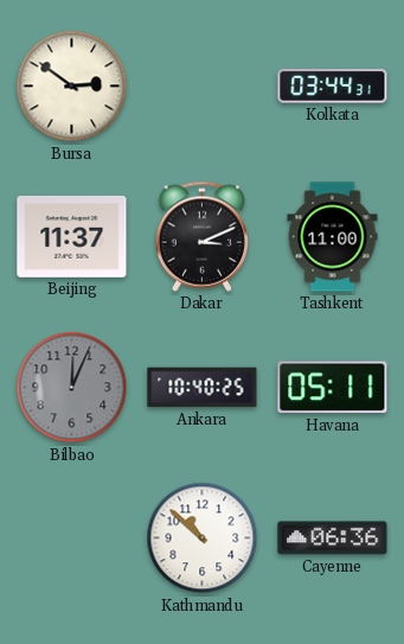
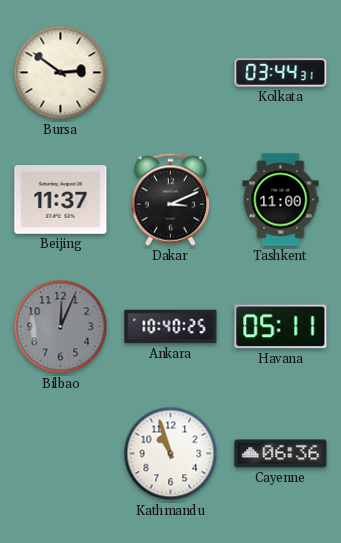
Kathmandu: 10:52 -> 10:57 (171, 454)
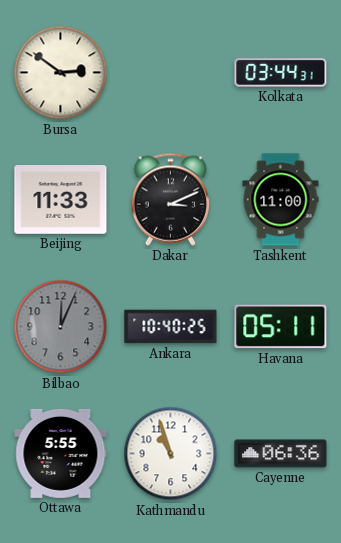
Beijing: 11:37 -> 11:33 (61, 200)
Ottawa: none -> 5:55 (61, 453)
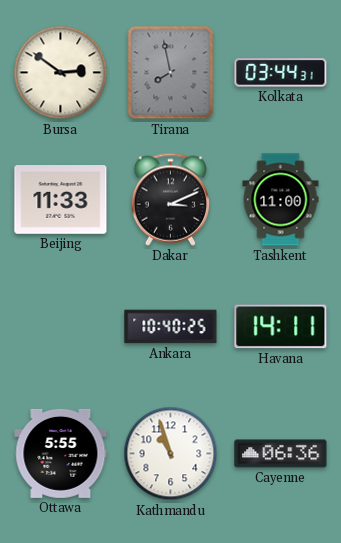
Tirana: none -> 7:58 (171, 73)
Bilbao: 12:04 -> none (61, 327)
Havana: 05:11 -> 14:11 (281, 327)
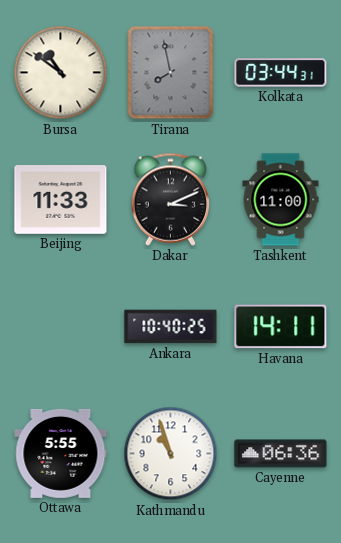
Bursa: 2:51 -> 10:51 (61, 73)
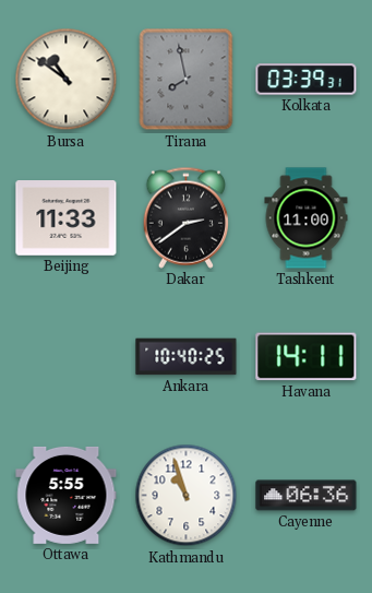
Kolkata: 03:44 -> 03:39 (307, 80)
Dakar: 3:11 -> 2:39 (187, 217)
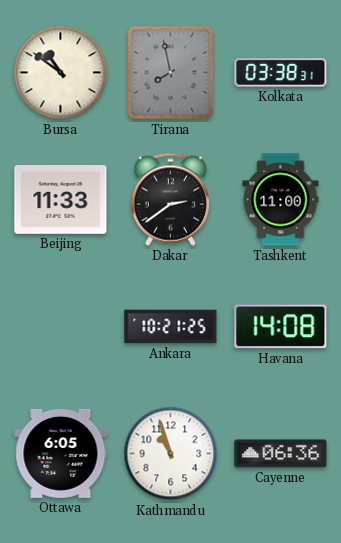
Kolkata: 03:39 -> 03:38 (281, 73)
Ankara: 10:40 -> 10:21 (171, 327)
Havana: 14:11 -> 14:08 (281, 327)
Ottawa: 5:55 -> 6:05 (61, 453)
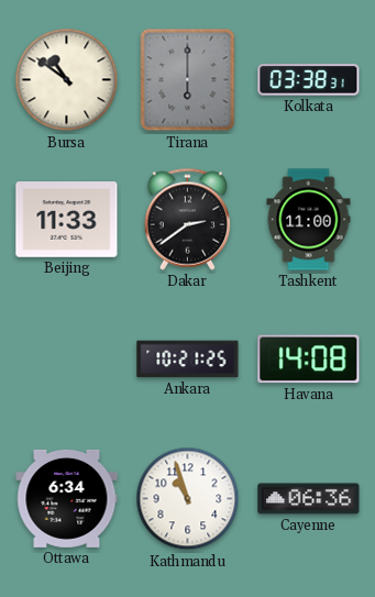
Tirana: 7:58 -> 6:00 (188, 80)
Ottawa: 6:05 -> 6:34 (67, 498)
